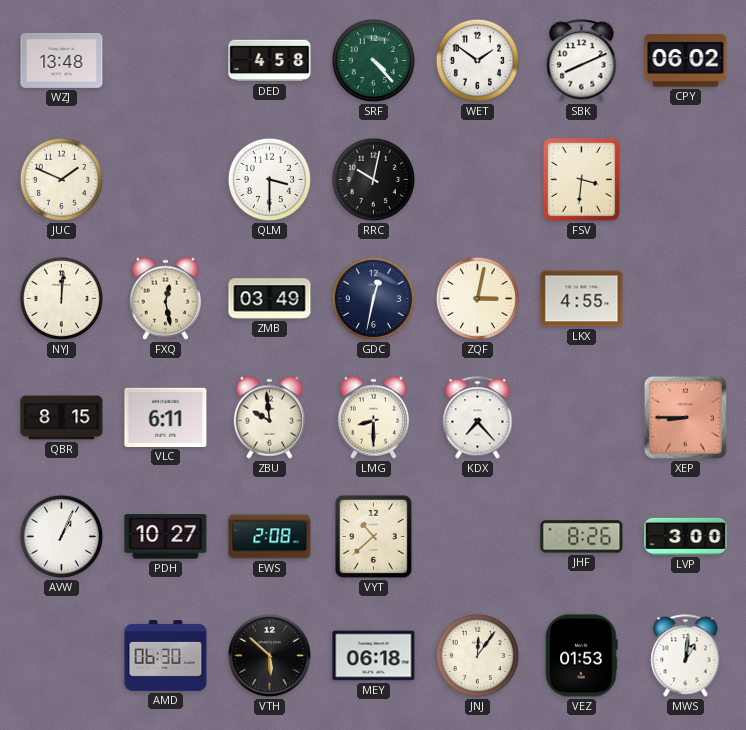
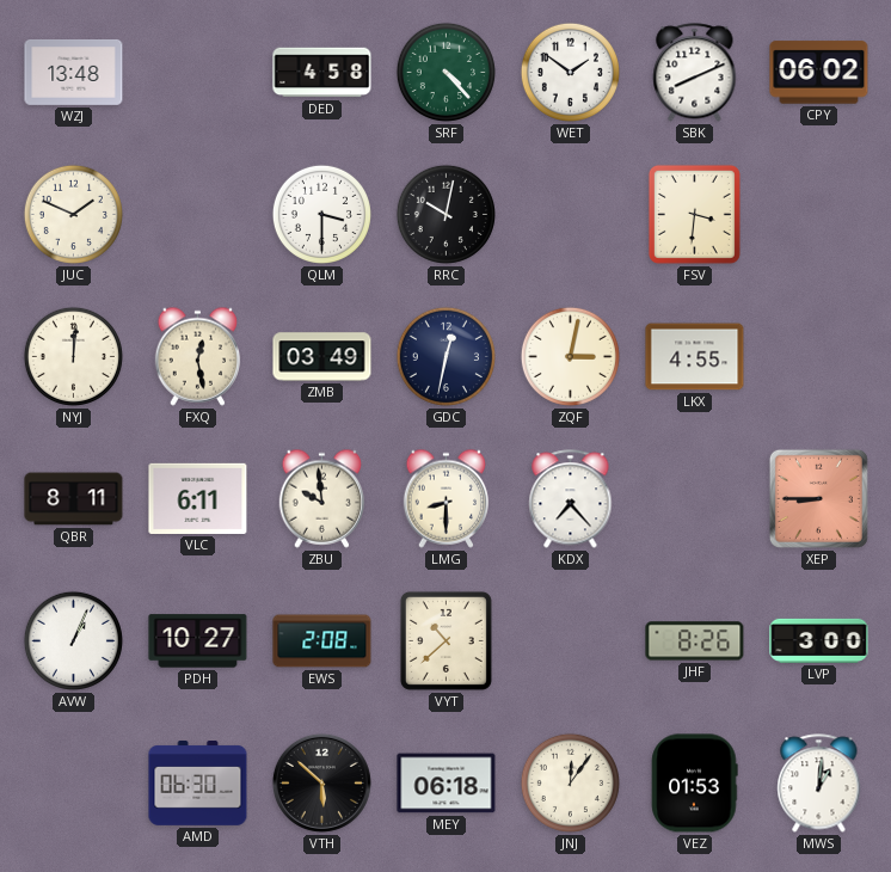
QBR: 8:15 -> 8:11 (74, 499)
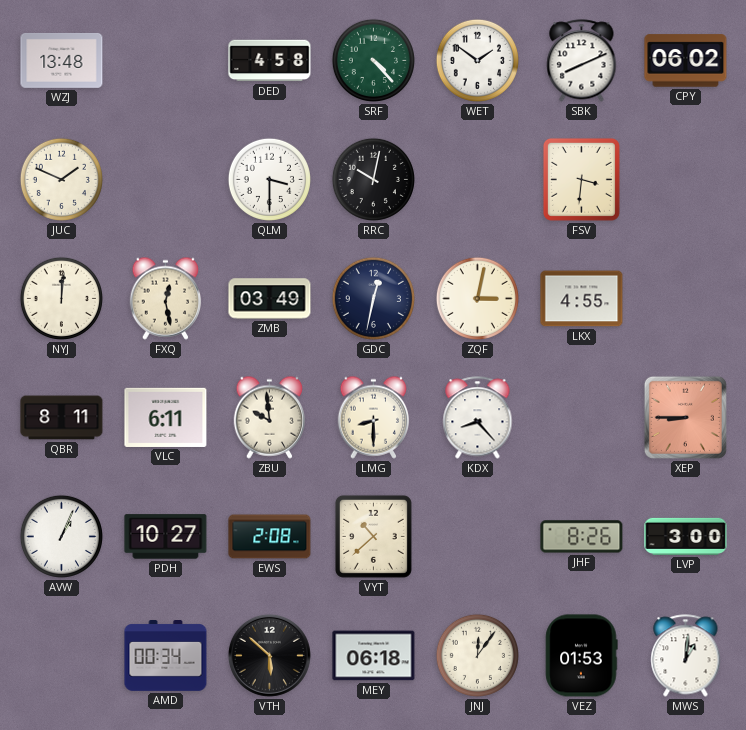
KDX: 7:23 -> 8:23 (478, 418)
AMD: 06:30 -> 00:34 (166, 656)
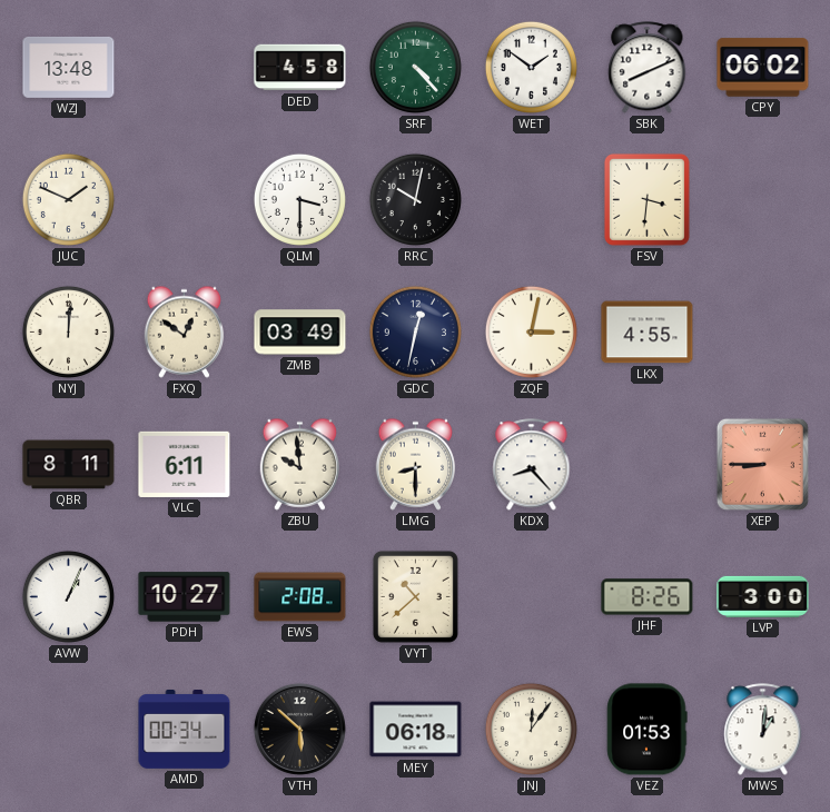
FXQ: 12:28 -> 12:51 (185, 331)
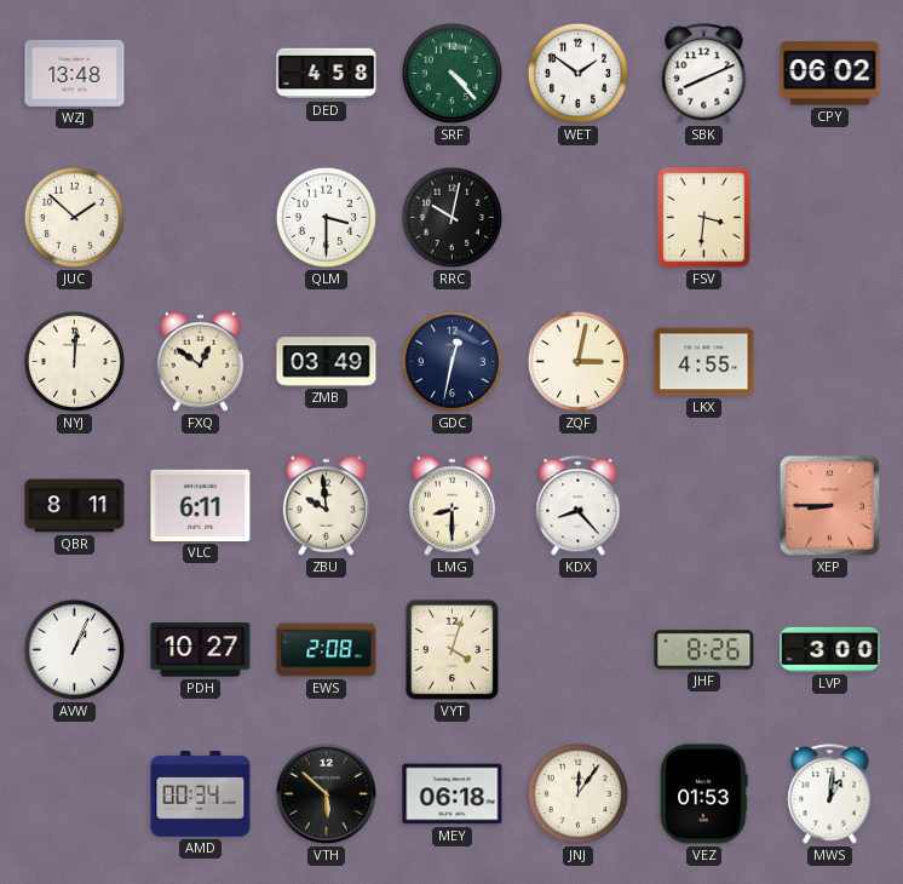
JUC: 1:49 -> 1:52 (74, 217)
VYT: 10:38 -> 4:03 (451, 649)
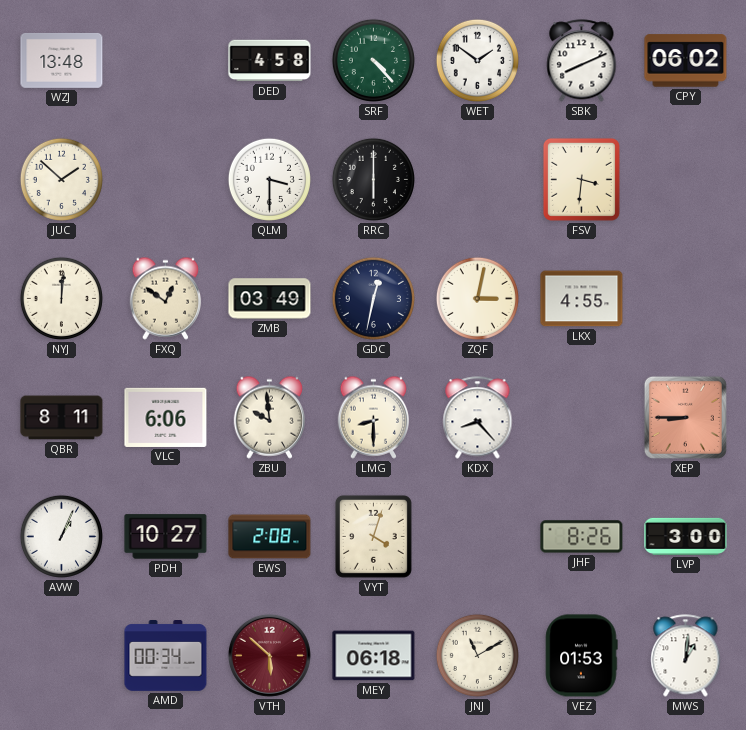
RRC: 10:02 -> 6:00 (373, 179)
VLC: 6:11 -> 6:06 (166, 417)
VTH dial: black -> burgundy (269, 655)
JNJ: 12:06 -> 11:10 (477, 655)
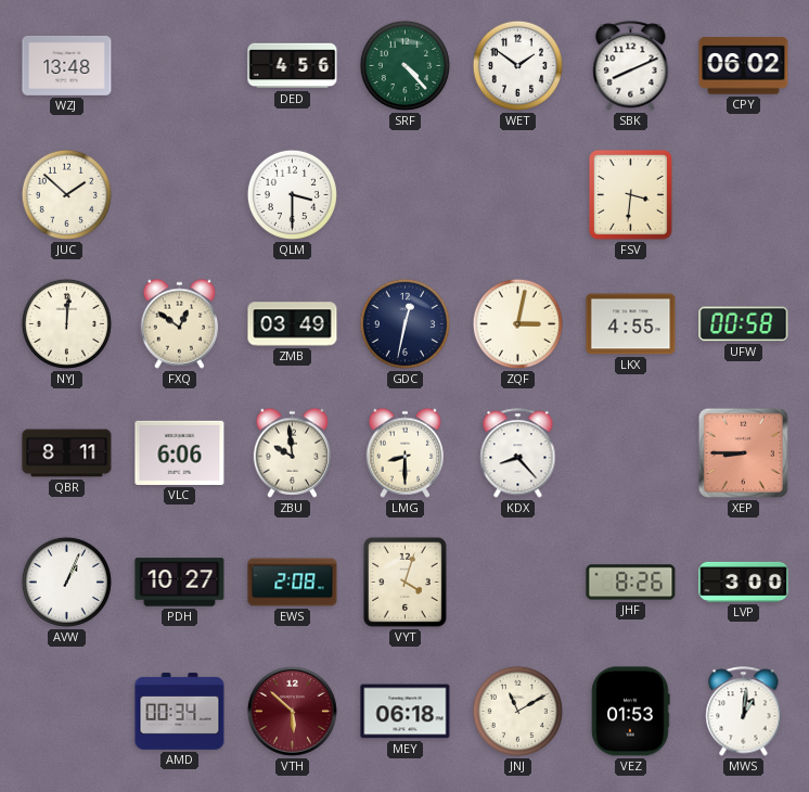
DED: 4:58 -> 4:56 (293, 66)
RRC: 6:00 -> none (373, 179)
UFW: none -> 00:58 (744, 324)
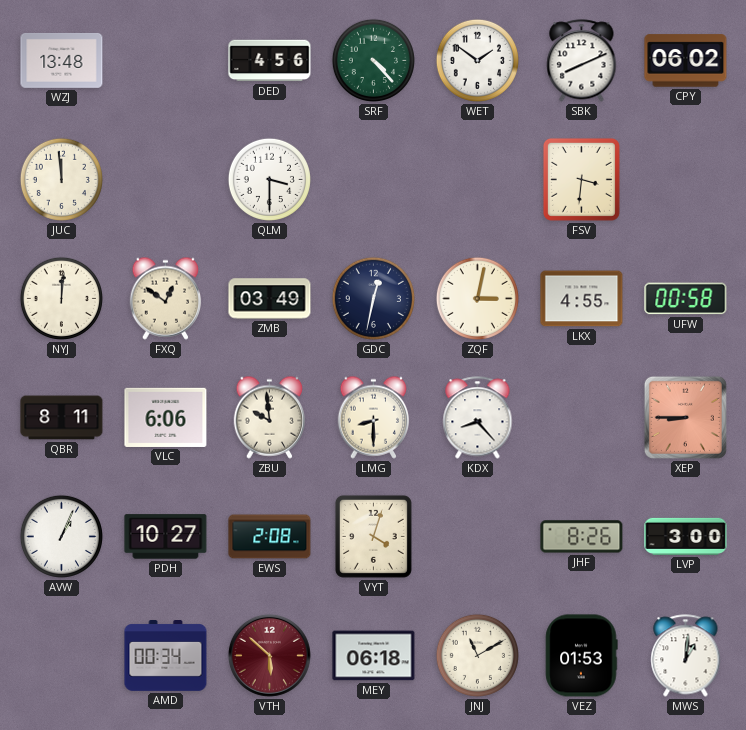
JUC: 1:52 -> 11:59 (61, 179)
